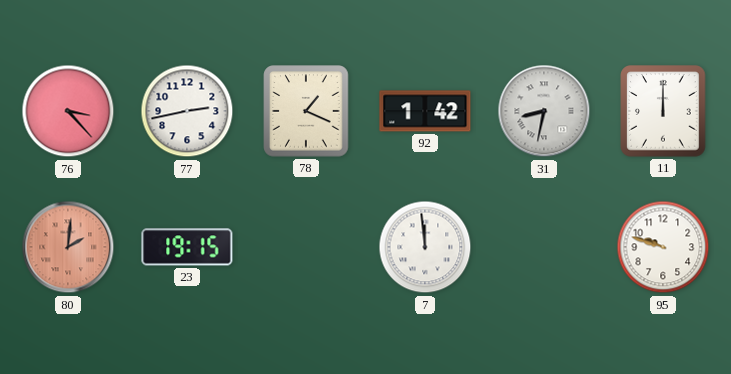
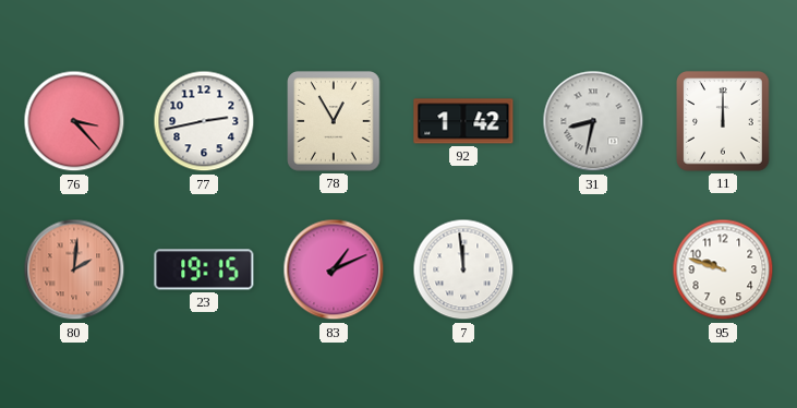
78: 1:19 -> 12:55 (334, 121)
83: none -> 1:11 (334, 269)
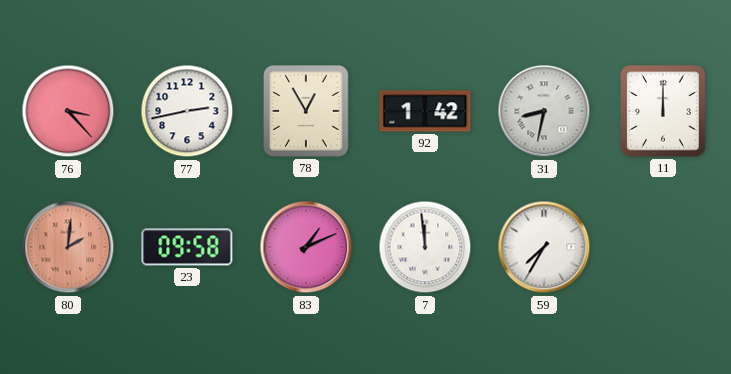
23: 19:15 -> 09:58 (187, 247)
59: none -> 7:35 (544, 247)
95: 9:48 -> none (723, 269)
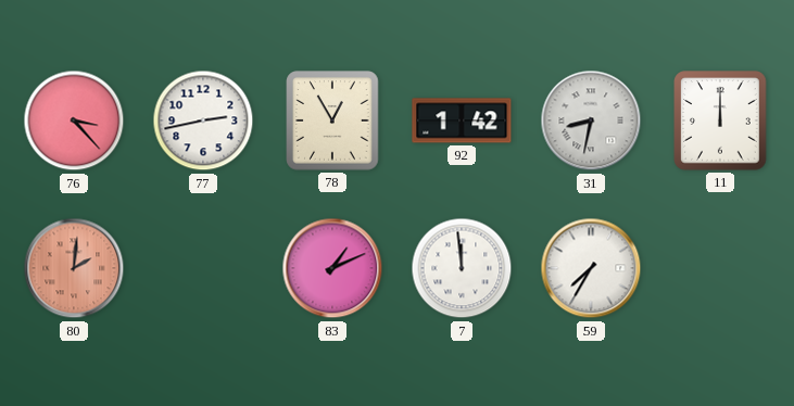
23: 09:58 -> none (187, 247)
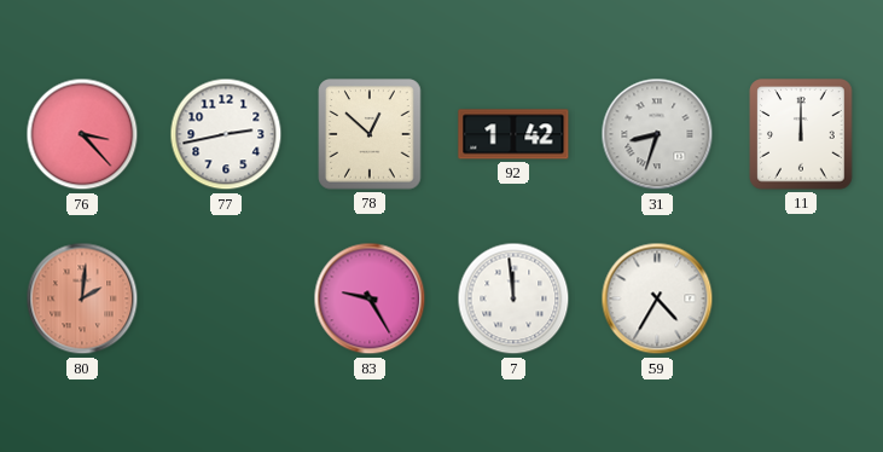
78: 12:55 -> 12:52 (370, 134)
31: 8:32 -> 8:33 (657, 134)
83: 1:11 -> 9:25 (370, 299)
59: 7:35 -> 4:35 (657, 299)
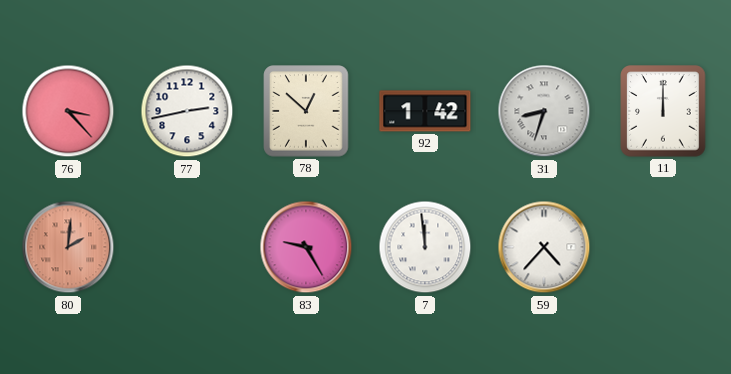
59: 4:35 -> 4:37 (544, 247)
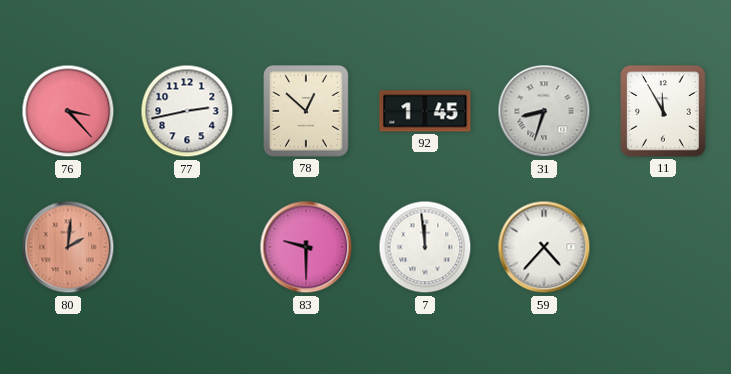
92: 1:42 -> 1:45 (425, 111)
11: 12:00 -> 11:55 (663, 111)
83: 9:25 -> 9:30 (306, 247)
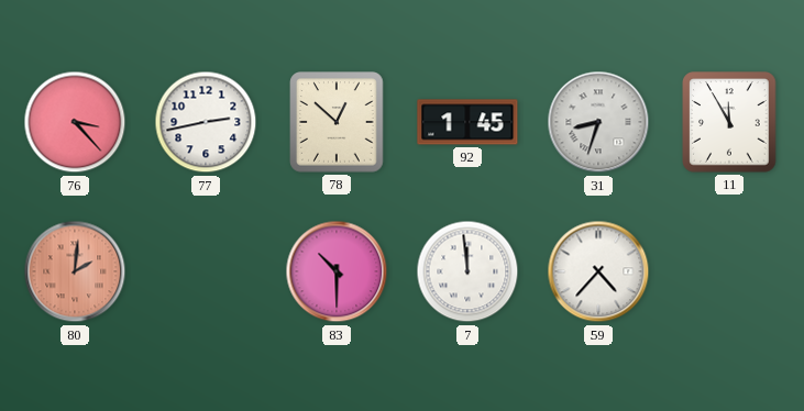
83: 9:30 -> 10:30 (337, 271)
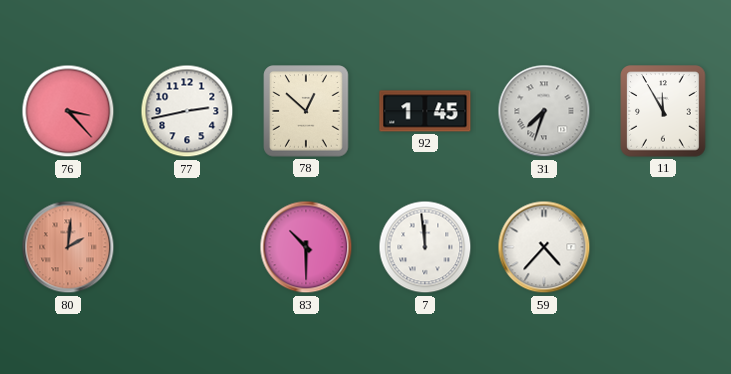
31: 8:33 -> 7:33 (544, 111)
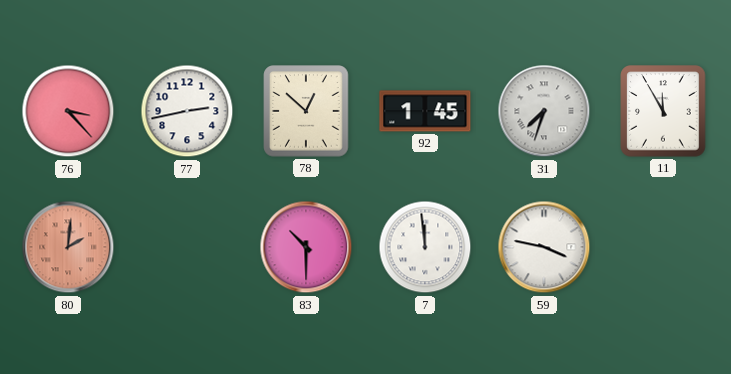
59: 4:37 -> 3:47 (544, 247)
